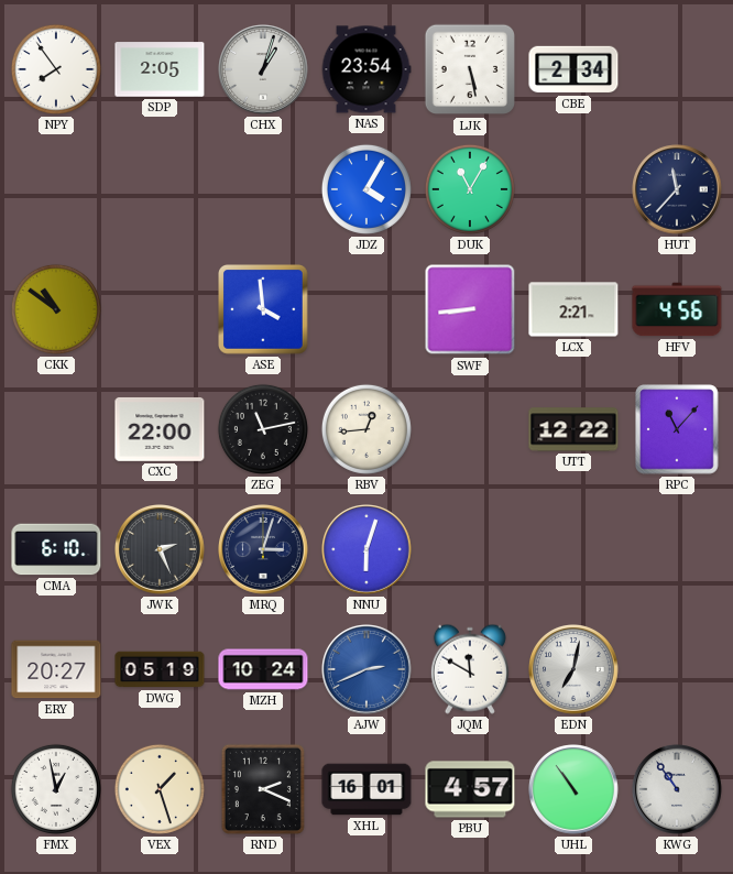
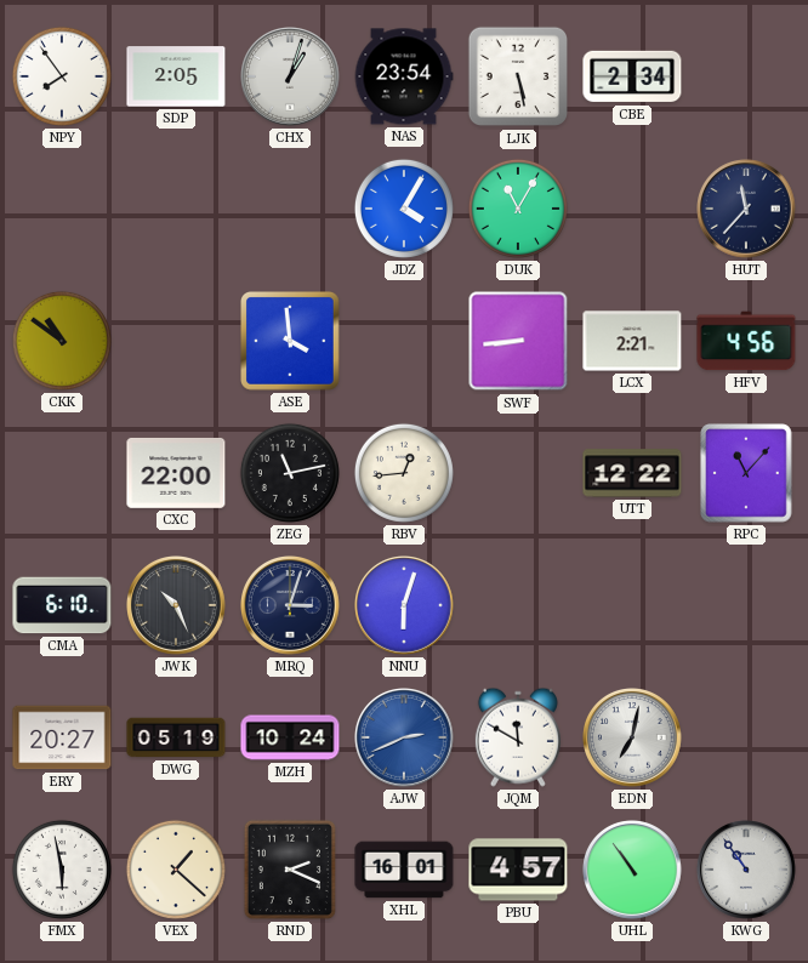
JWK: 2:26 -> 10:26 (177, 606)
FMX: 12:58 -> 5:58 (62, 870)
VEX: 1:27 -> 1:22 (176, 870)
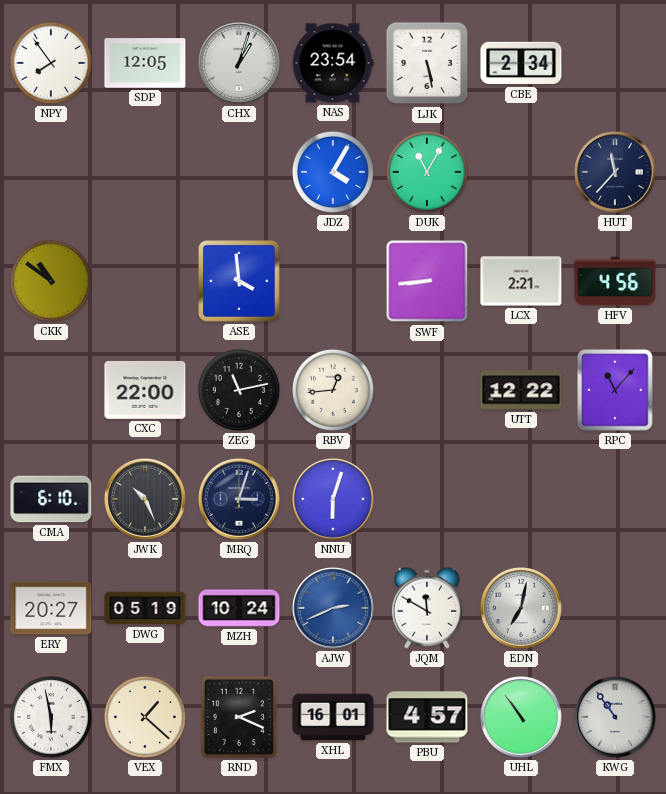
SDP: 2:05 -> 12:05 (145, 63)
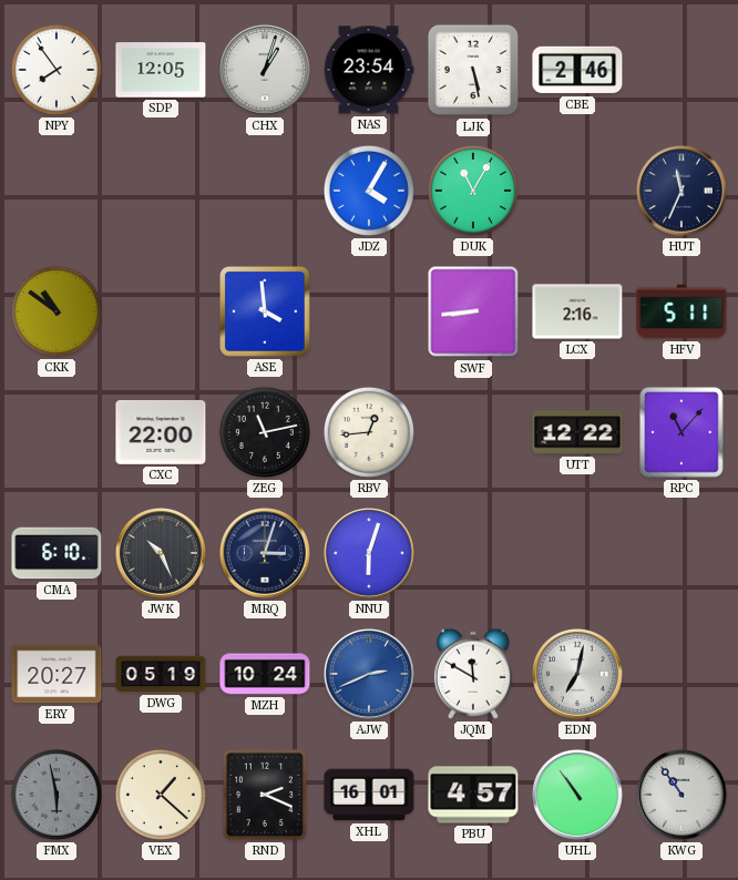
CBE: 2:34 -> 2:46 (577, 70)
HUT: 11:37 -> 11:34 (683, 192)
LCX: 2:21 -> 2:16 (577, 311)
HFV: 4:56 -> 5:11 (681, 311)
FMX dial: white -> grey (57, 795)
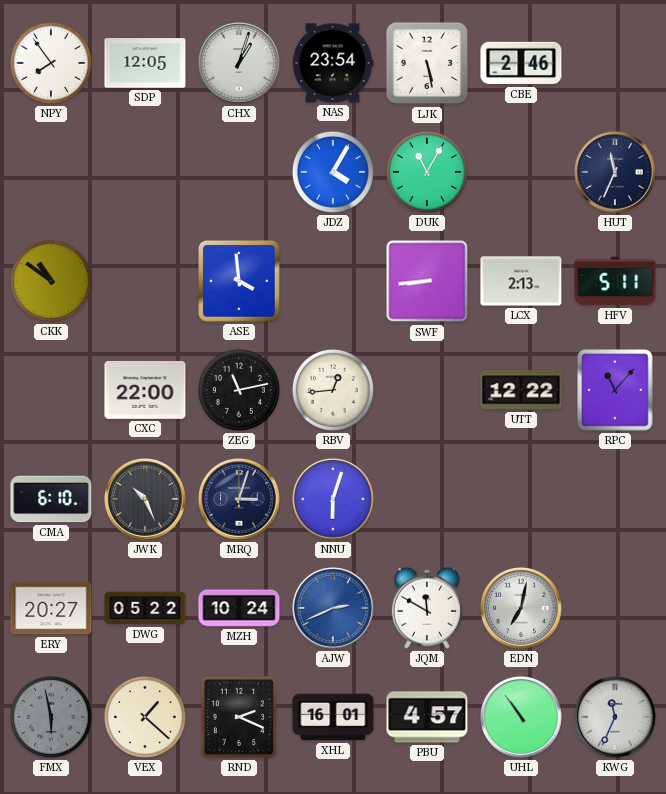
LCX: 2:16 -> 2:13 (521, 281)
DWG: 05:19 -> 05:22 (145, 608)
KWG: 10:54 -> 11:34 (616, 718)
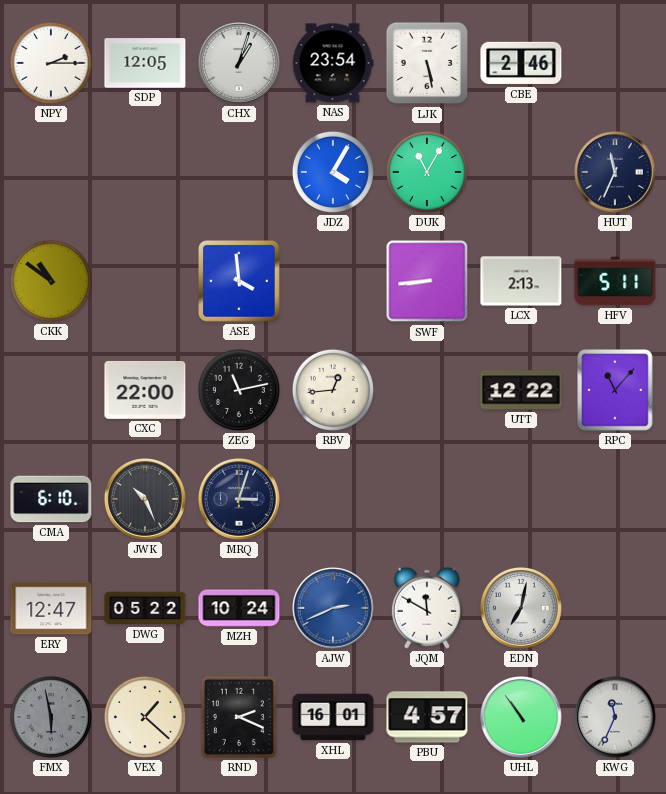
NPY: 7:54 -> 2:15 (51, 63)
NNU: 6:03 -> none (334, 500)
ERY: 20:27 -> 12:47 (51, 608)
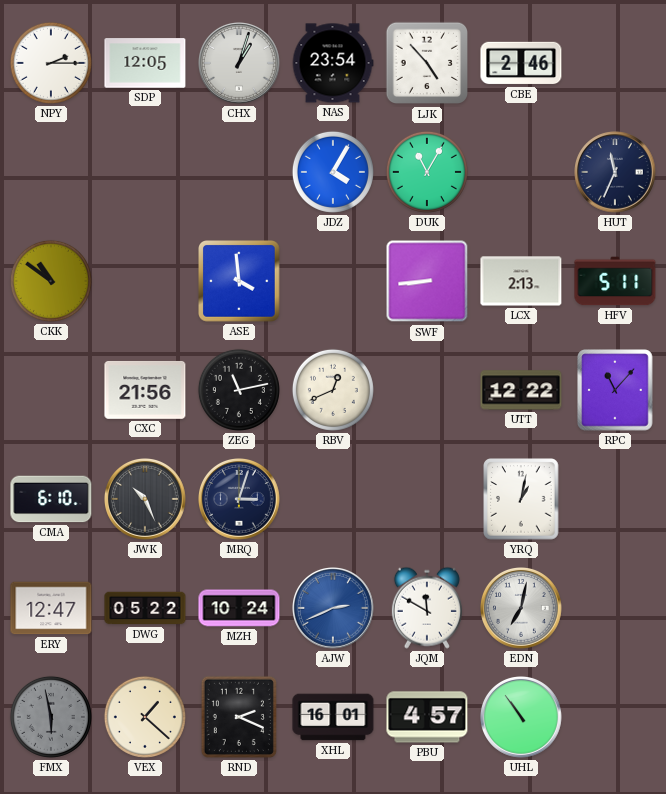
LJK: 5:28 -> 4:53 (427, 63)
CXC: 22:00 -> 21:56 (145, 390)
RBV: 12:44 -> 12:41 (333, 390)
YRQ: none -> 1:02 (521, 499)
KWG: 11:34 -> none (616, 718)
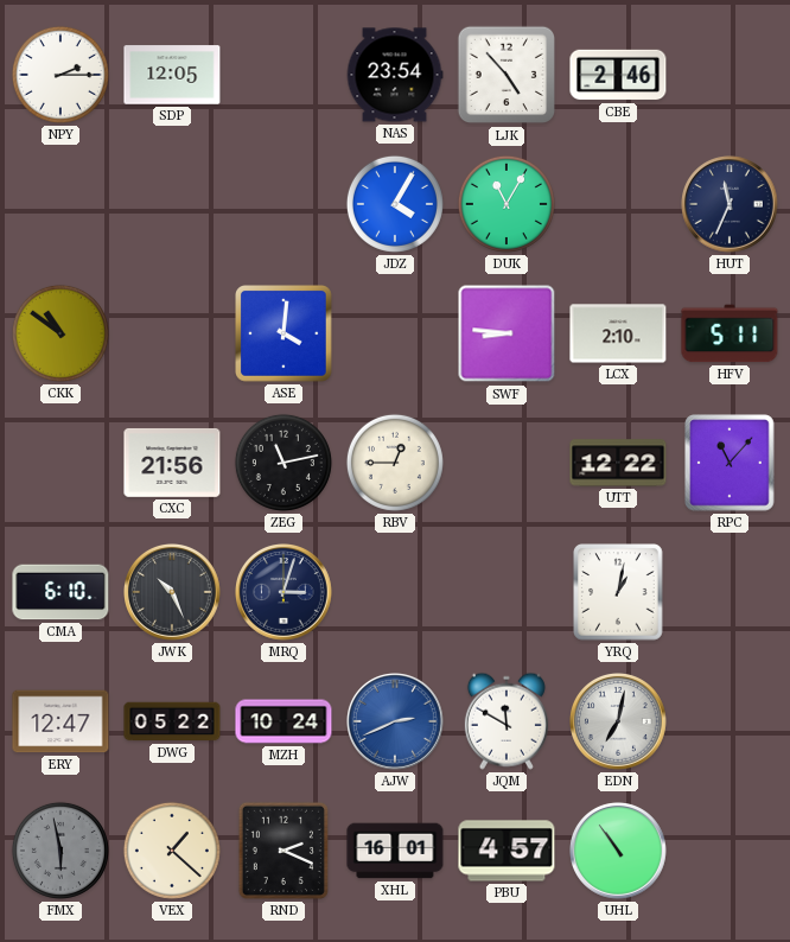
CHX: 1:03 -> none (240, 64)
ASE: 3:59 -> 4:01 (285, 335)
SWF: 8:44 -> 8:46 (507, 333)
LCX: 2:13 -> 2:10 (618, 333)
RBV: 12:41 -> 12:45 (395, 463)
